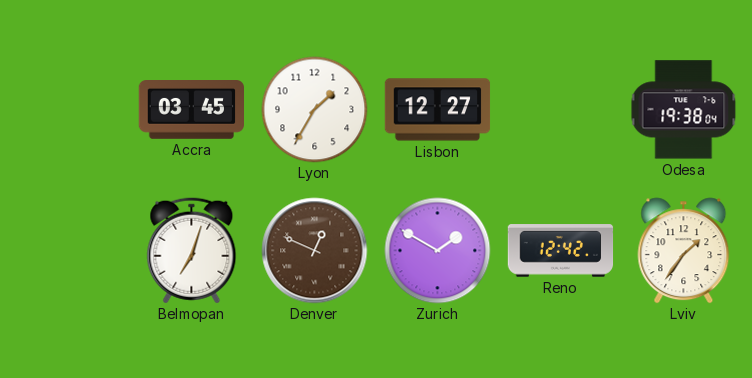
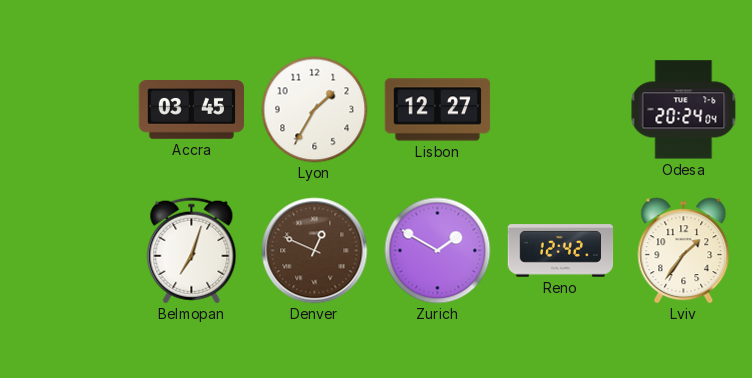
Odesa: 19:38 -> 20:24 (684, 110)
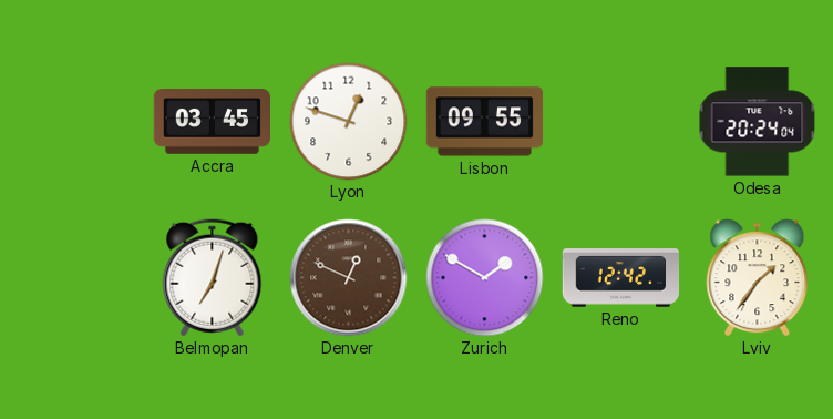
Lyon: 1:35 -> 12:48 (349, 122)
Lisbon: 12:27 -> 09:55 (485, 122)
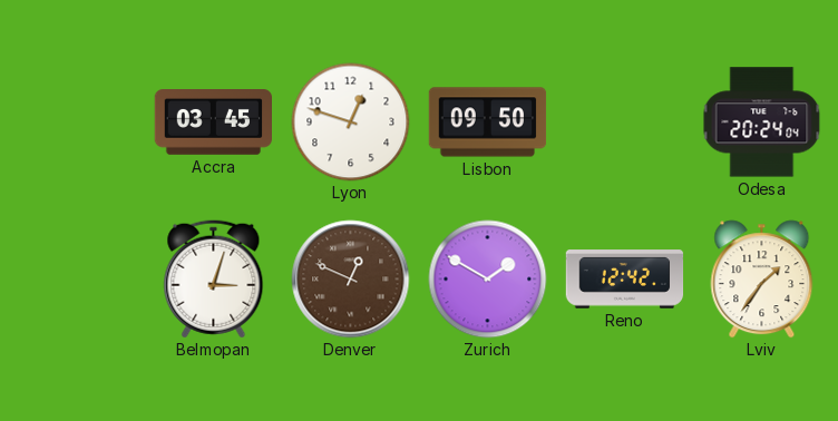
Lisbon: 09:55 -> 09:50 (488, 123)
Belmopan: 7:03 -> 3:03 (214, 280)
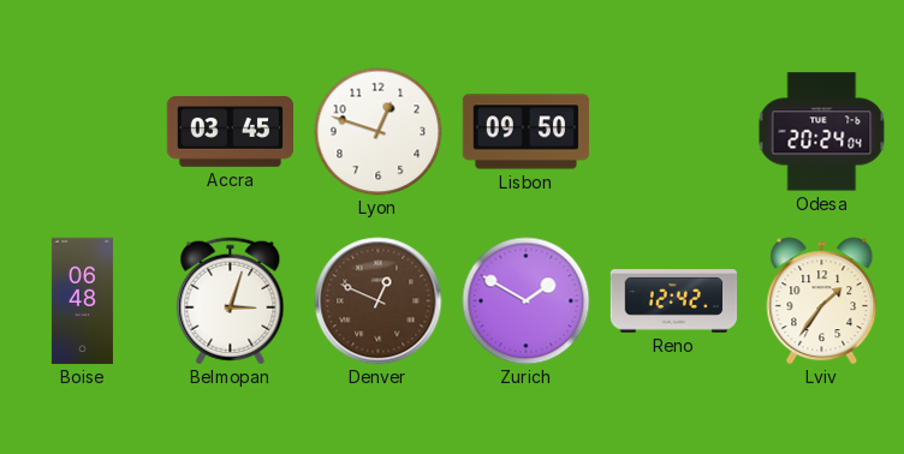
Boise: none -> 06:48 (82, 301)
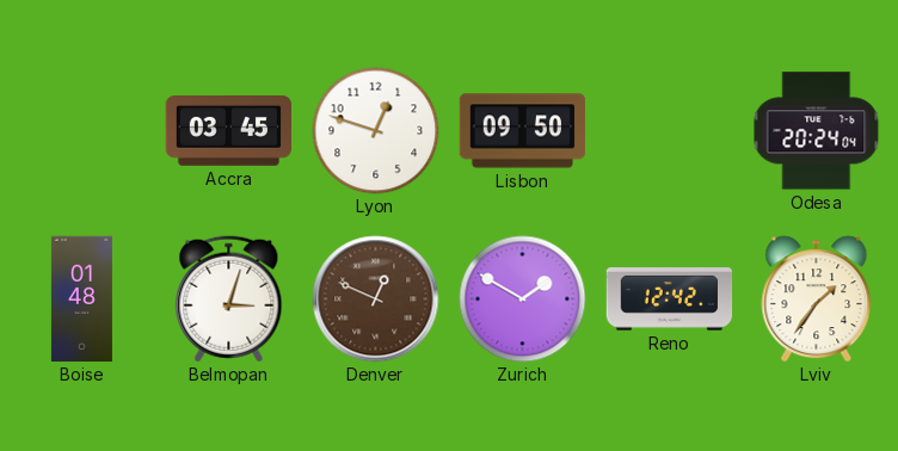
Boise: 06:48 -> 01:48 (81, 299)
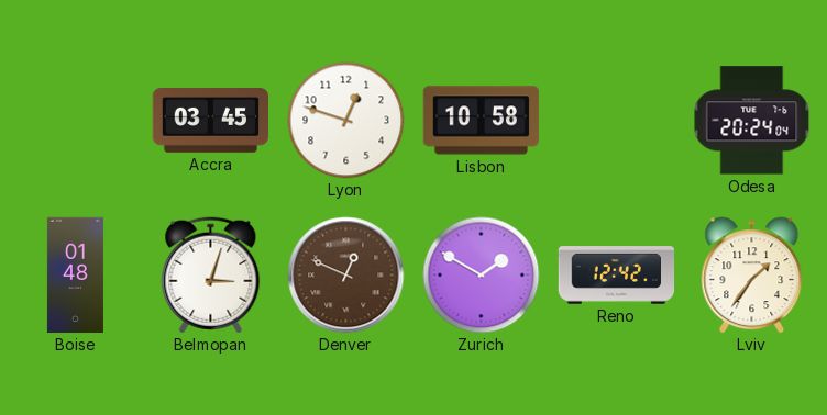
Lisbon: 09:50 -> 10:58 (482, 121)
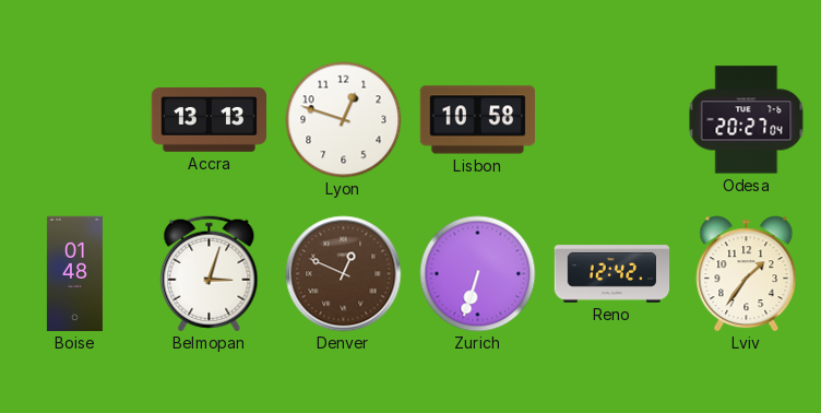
Accra: 03:45 -> 13:13 (210, 120)
Odesa: 20:24 -> 20:27 (747, 120)
Zurich: 1:50 -> 6:33 (478, 274)
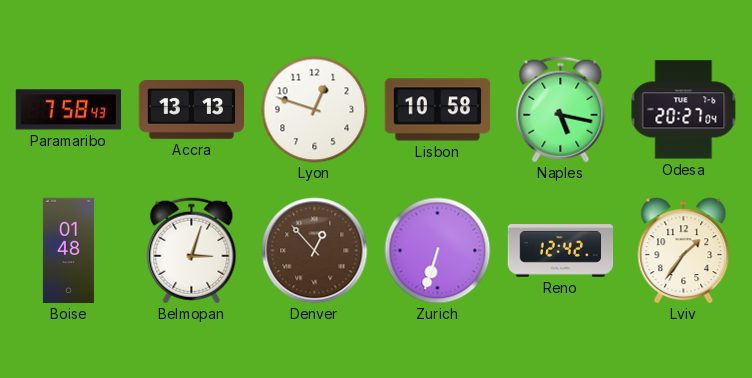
Paramaribo: none -> 7:58 (68, 110)
Naples: none -> 5:17 (561, 110)
Denver: 12:49 -> 12:53 (315, 251)
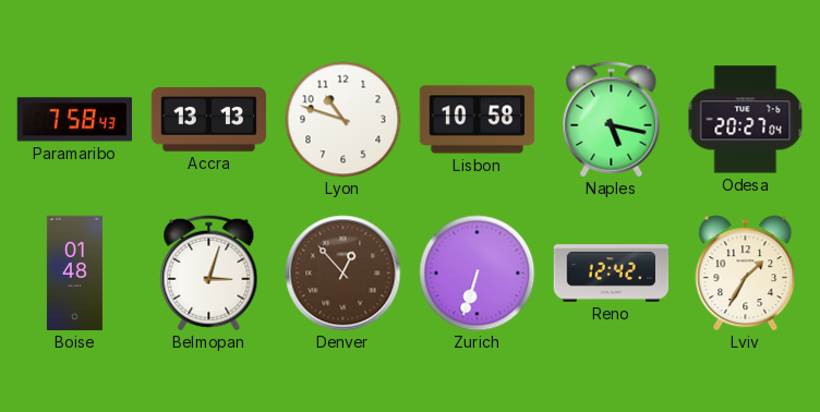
Lyon: 12:48 -> 10:48 (343, 120)
Lviv: 1:36 -> 1:35 (746, 274)
